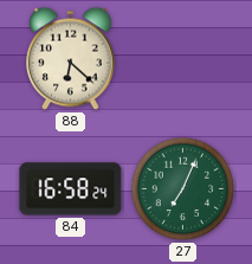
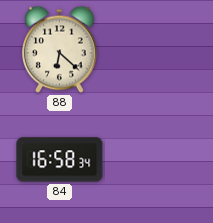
84: 16:58:24 -> 16:58:34 (60, 160)
27: 7:04 -> none (183, 189)
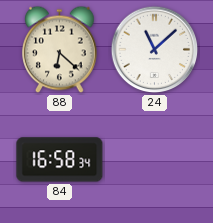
24: none -> 11:08 (155, 50)
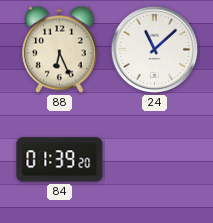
88: 6:22 -> 6:26 (60, 50)
84: 16:58 -> 01:39 (60, 160)
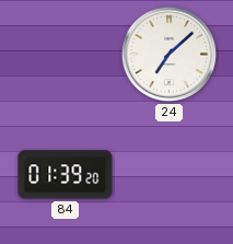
88: 6:26 -> none (60, 50)
24: 11:08 -> 7:08 (170, 55)
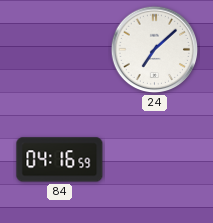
84: 01:39 -> 04:16 (60, 160)
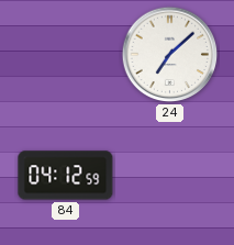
84: 04:16 -> 04:12 (66, 176)
